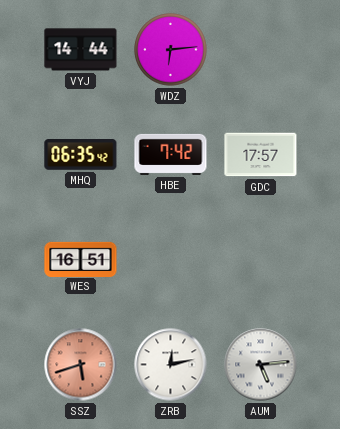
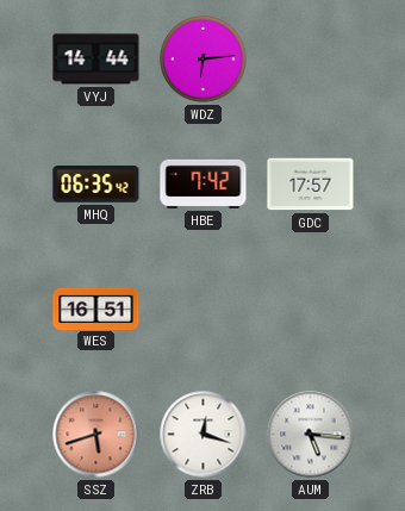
ZRB: 12:13 -> 12:18 (204, 435)
AUM: 5:14 -> 5:16 (311, 435)
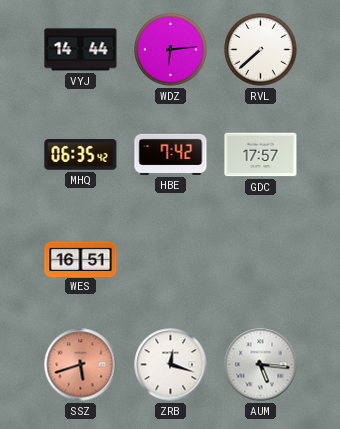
RVL: none -> 7:38 (261, 50)
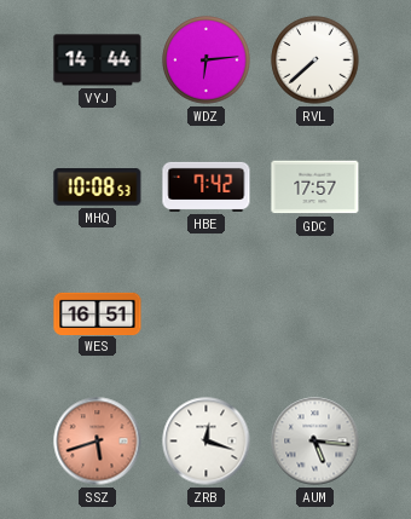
MHQ: 06:35 -> 10:08 (98, 188)
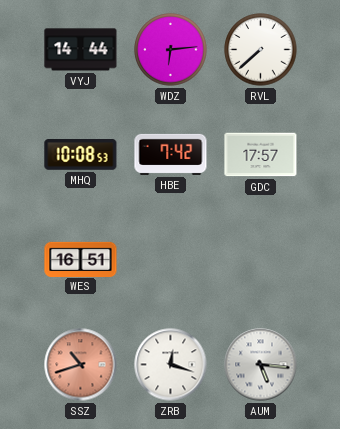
SSZ: 5:42 -> 10:42 (81, 365)
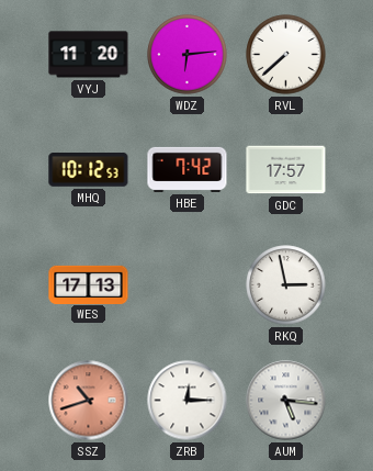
VYJ: 14:44 -> 11:20 (89, 55)
MHQ: 10:08 -> 10:12 (89, 170)
WES: 16:51 -> 17:13 (89, 284)
RKQ: none -> 2:58 (286, 285)
ZRB: 12:18 -> 12:15 (188, 401)
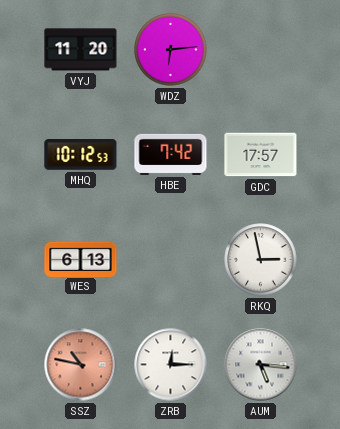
RVL: 7:38 -> none (286, 55)
WES: 17:13 -> 6:13 (81, 259)
SSZ: 10:42 -> 10:47 (81, 365)
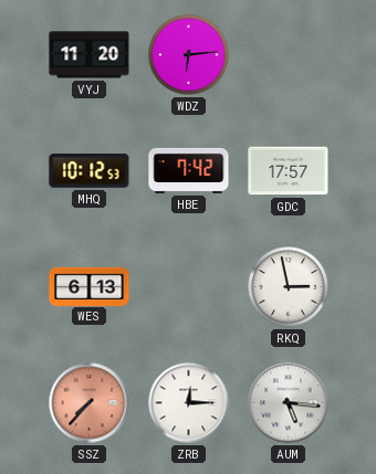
SSZ: 10:47 -> 7:37 (90, 403)
